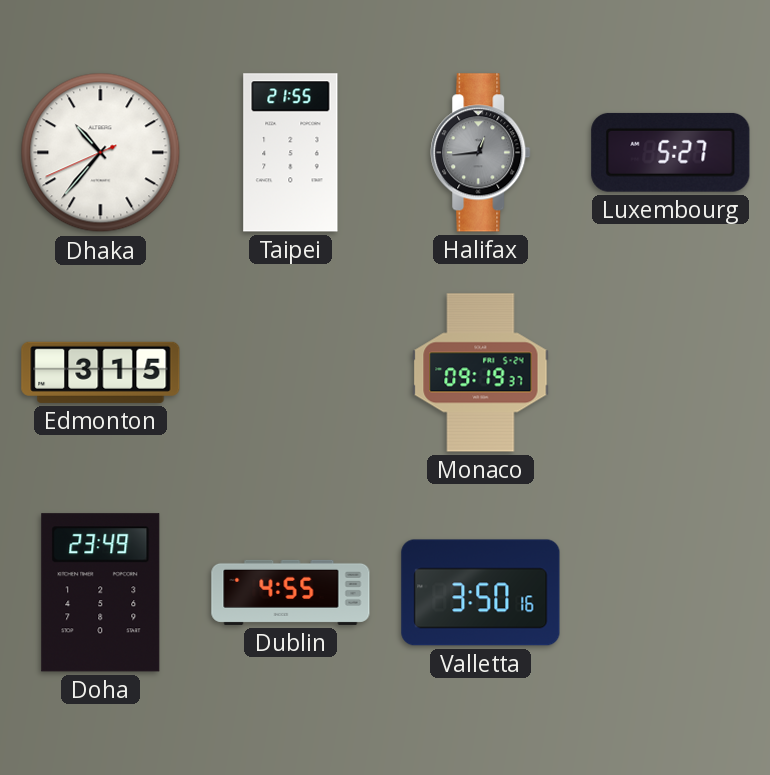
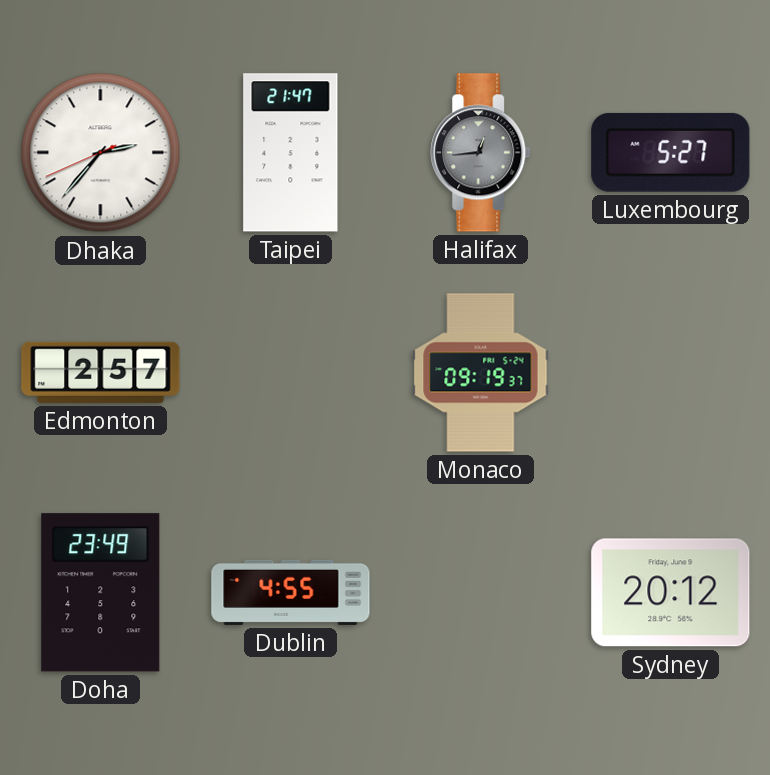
Dhaka: 10:36 -> 2:36 (101, 153)
Taipei: 21:55 -> 21:47 (291, 153)
Edmonton: 3:15 -> 2:57 (101, 372)
Valletta: 3:50 -> none (481, 593)
Sydney: none -> 20:12 (671, 593)
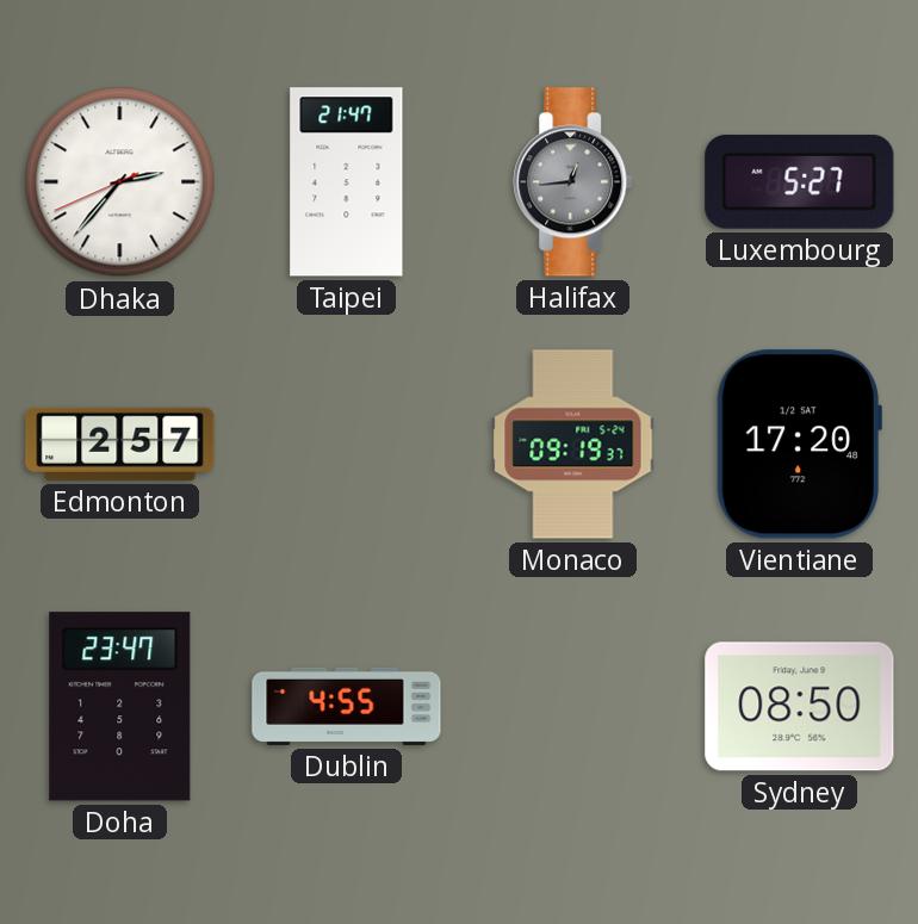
Vientiane: none -> 17:20 (799, 445)
Doha: 23:49 -> 23:47 (120, 707)
Sydney: 20:12 -> 08:50 (800, 707)
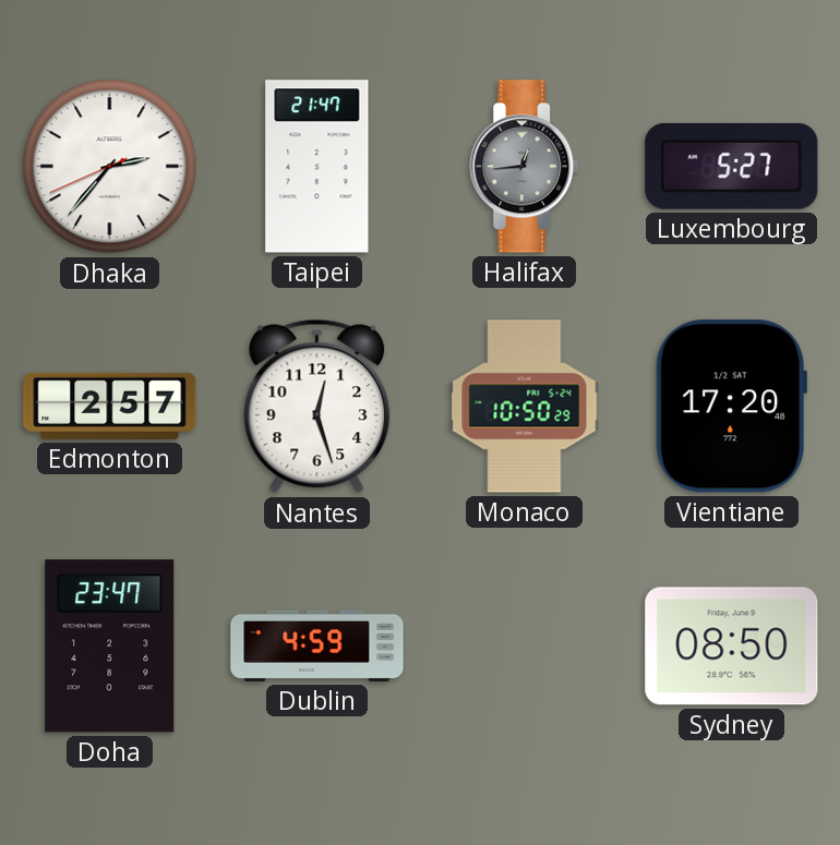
Nantes: none -> 12:27 (317, 407)
Monaco: 09:19 -> 10:50 (525, 407)
Dublin: 4:55 -> 4:59 (317, 645)
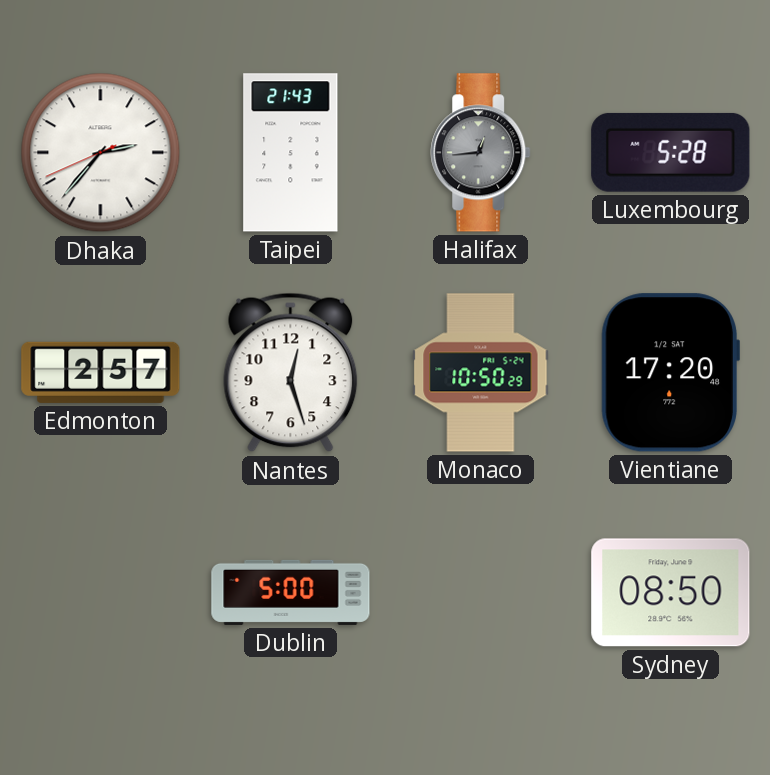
Taipei: 21:47 -> 21:43 (291, 153)
Luxembourg: 5:27 -> 5:28 (671, 152)
Doha: 23:47 -> none (110, 647)
Dublin: 4:59 -> 5:00 (291, 592)
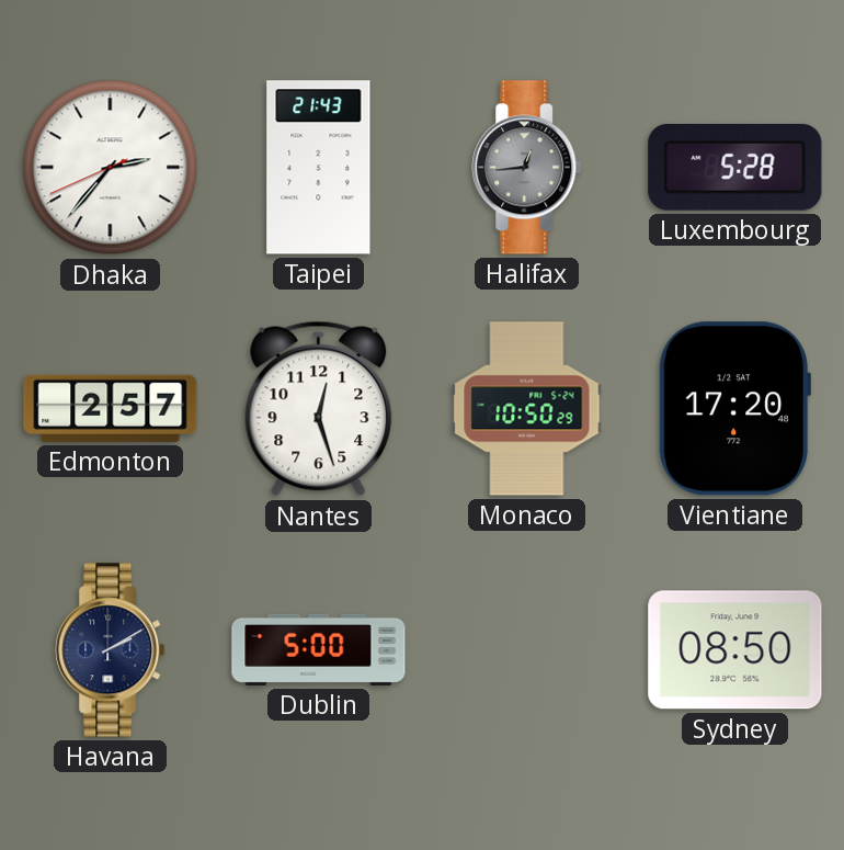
Havana: none -> 2:10 (111, 650)
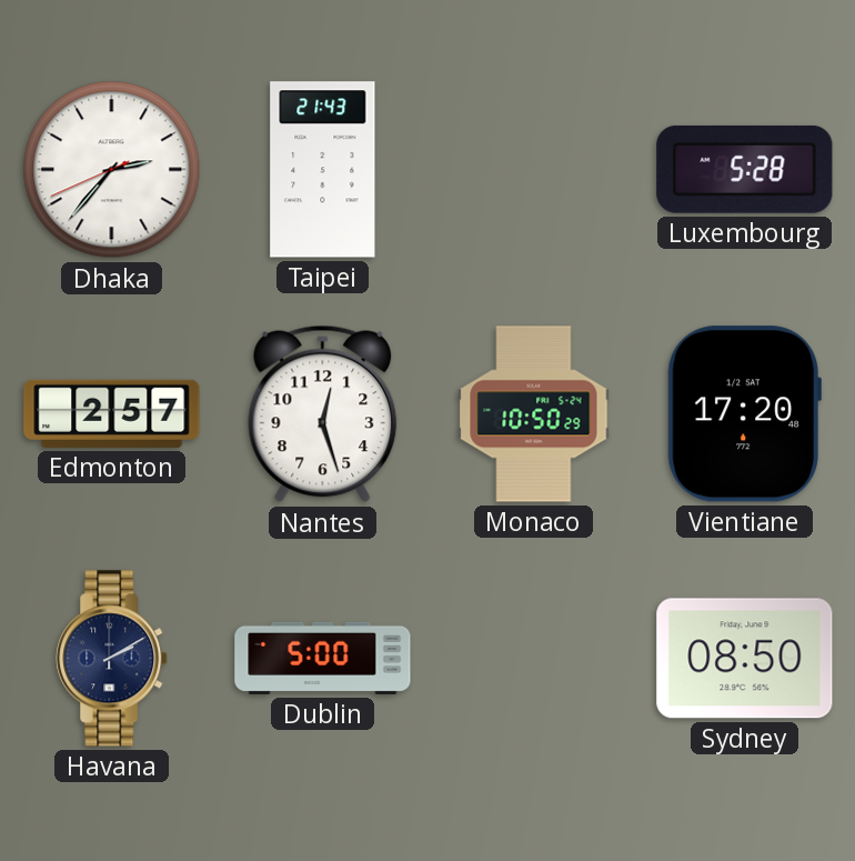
Halifax: 12:44 -> none (527, 168)
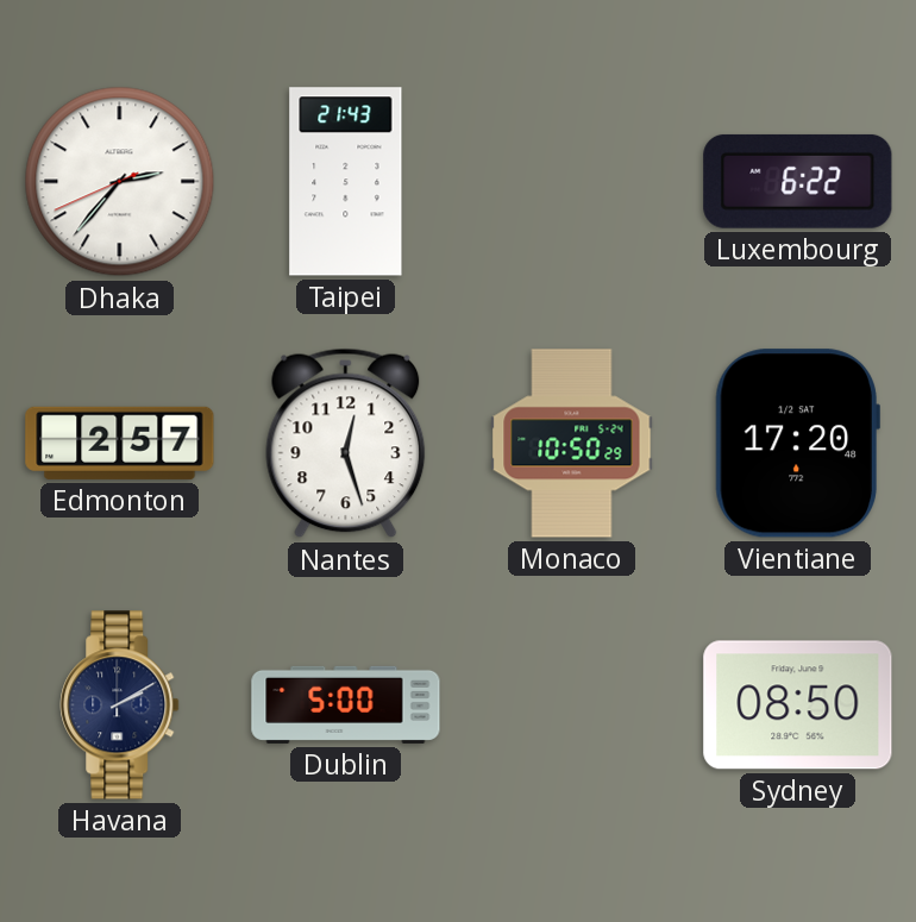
Luxembourg: 5:28 -> 6:22 (798, 181)
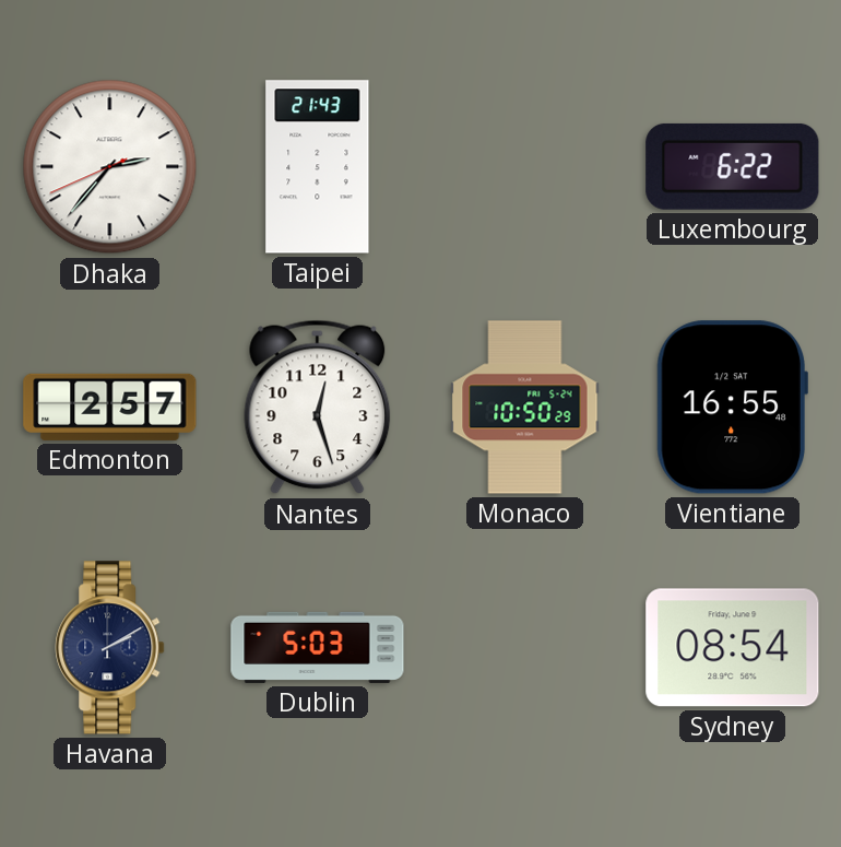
Vientiane: 17:20 -> 16:55 (732, 408)
Dublin: 5:00 -> 5:03 (318, 647)
Sydney: 08:50 -> 08:54 (733, 648)
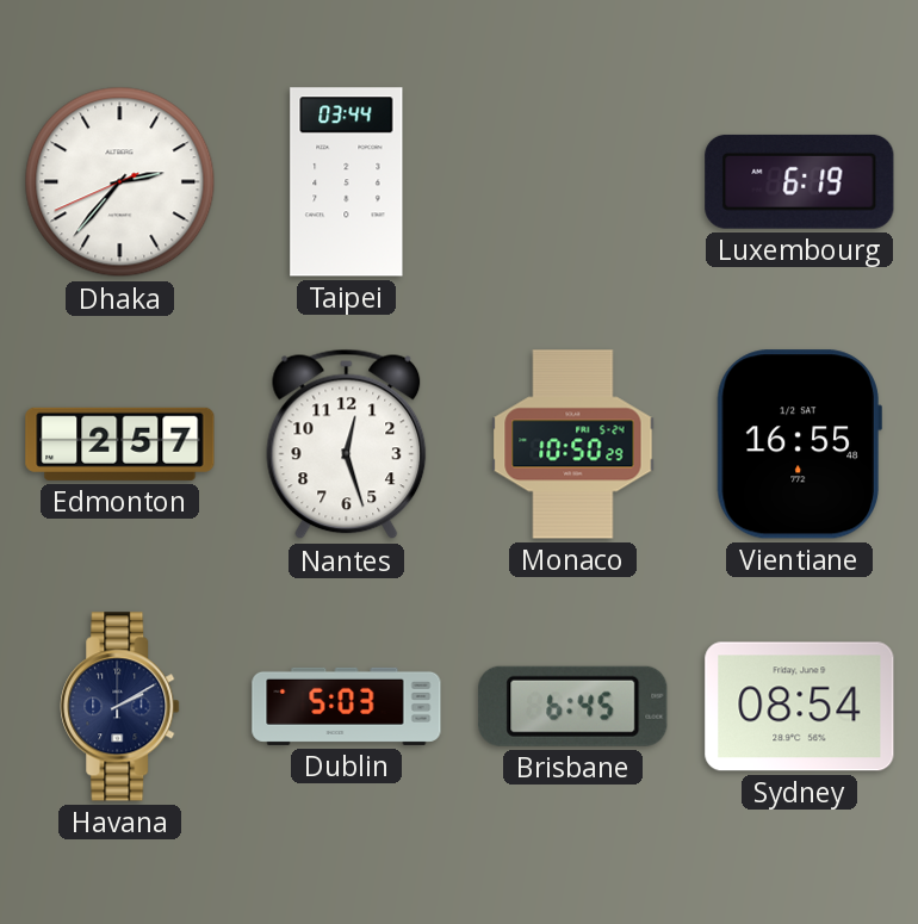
Taipei: 21:43 -> 03:44 (347, 182)
Luxembourg: 6:22 -> 6:19 (800, 181)
Brisbane: none -> 6:45 (573, 706)
